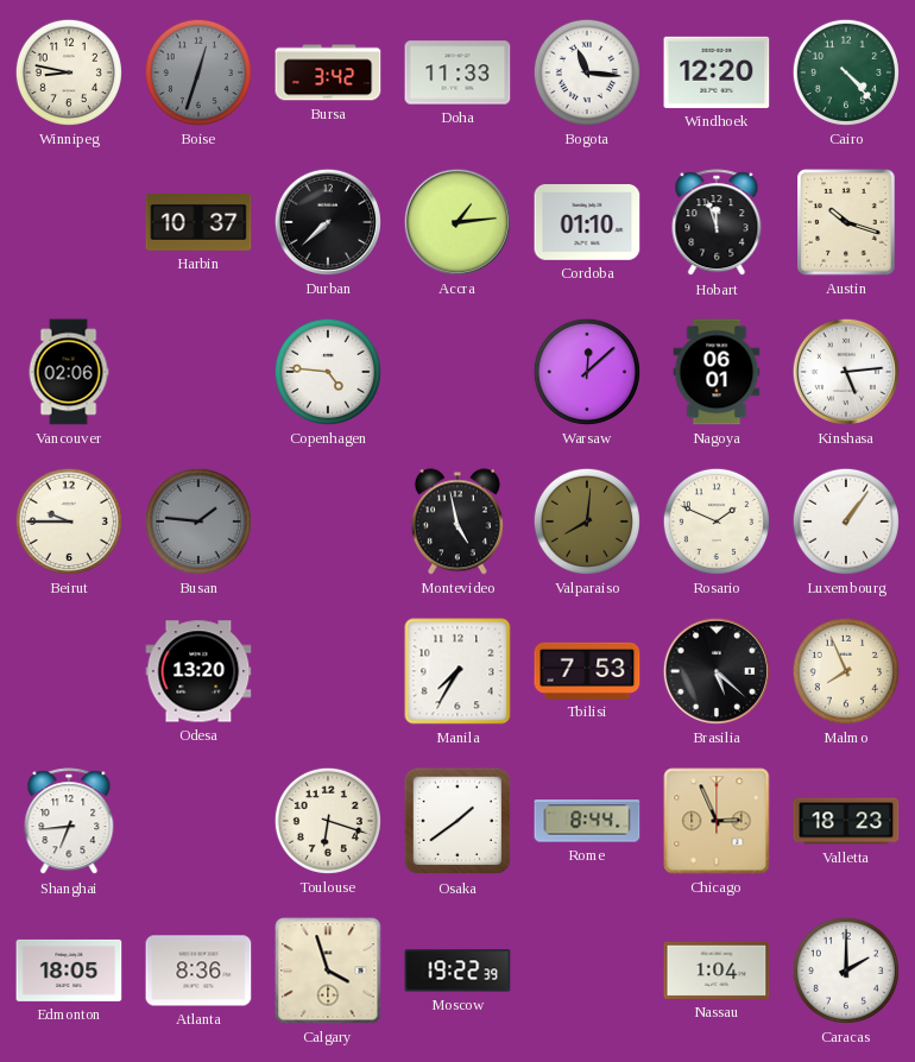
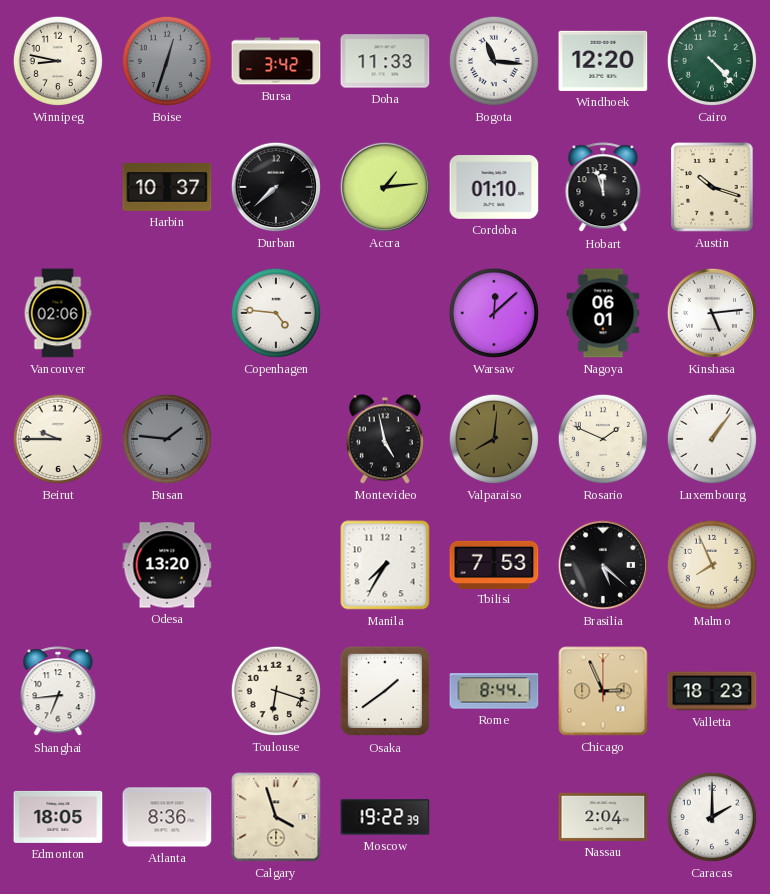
Nassau: 1:04 -> 2:04 (603, 817)
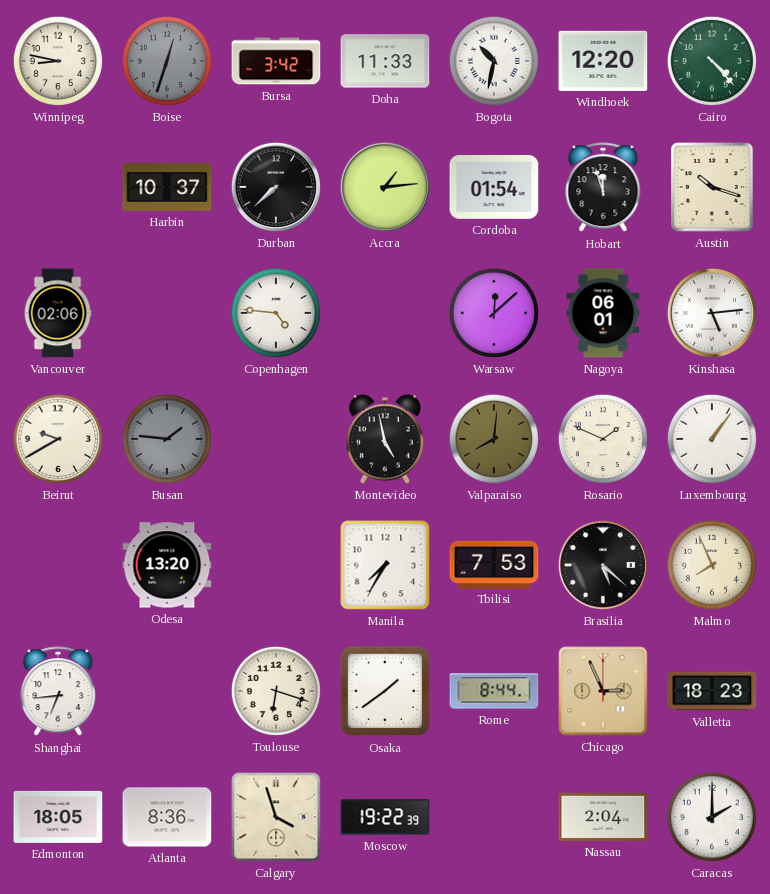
Bogota: 11:16 -> 10:32 (494, 61)
Cordoba: 01:10 -> 01:54 (494, 188)
Beirut: 9:45 -> 9:40 (58, 439)
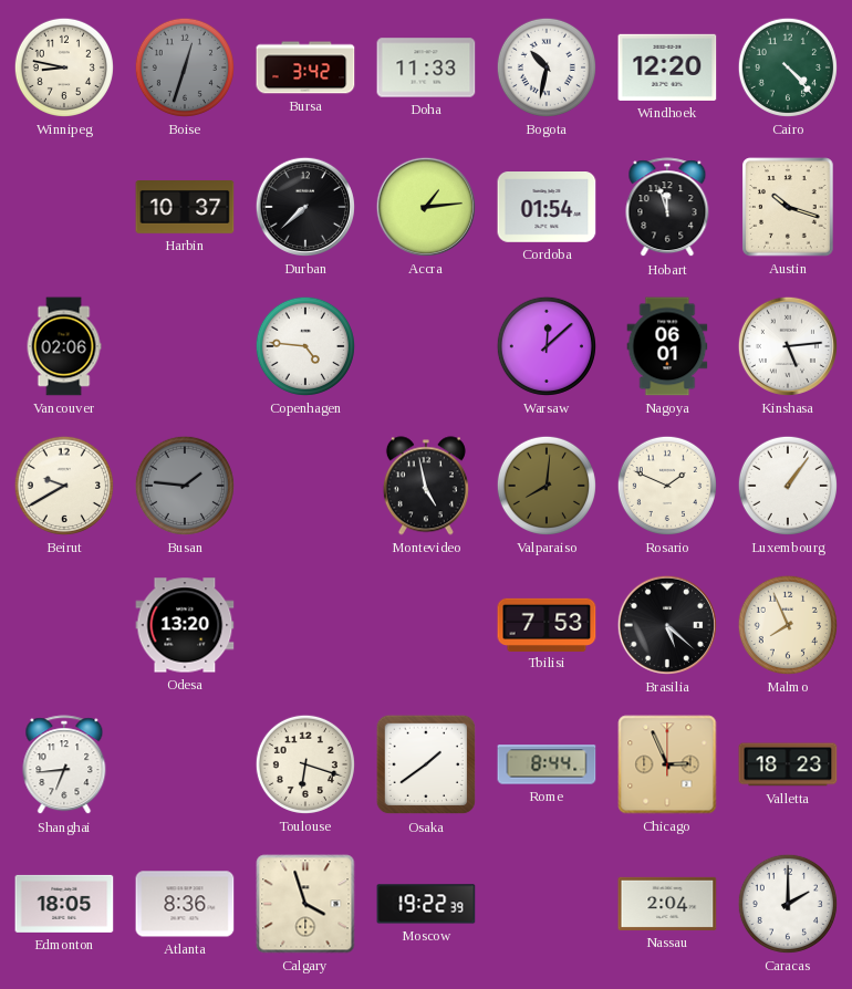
Manila: 7:35 -> none (385, 565)
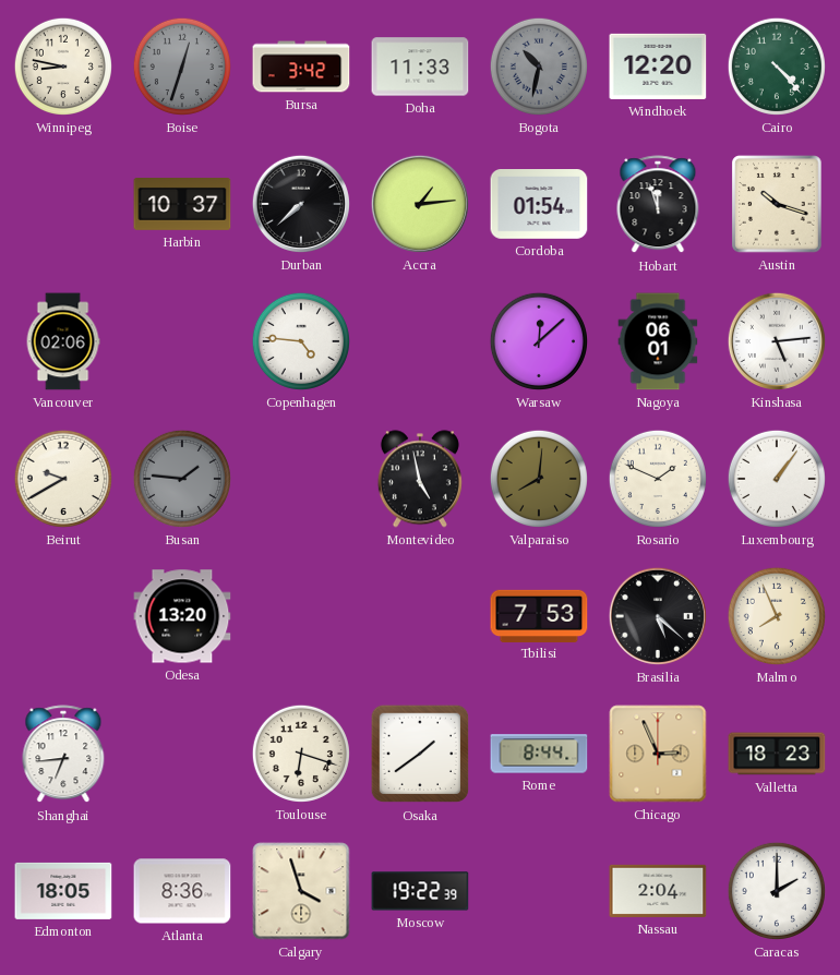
Bogota dial: white -> grey (539, 67)
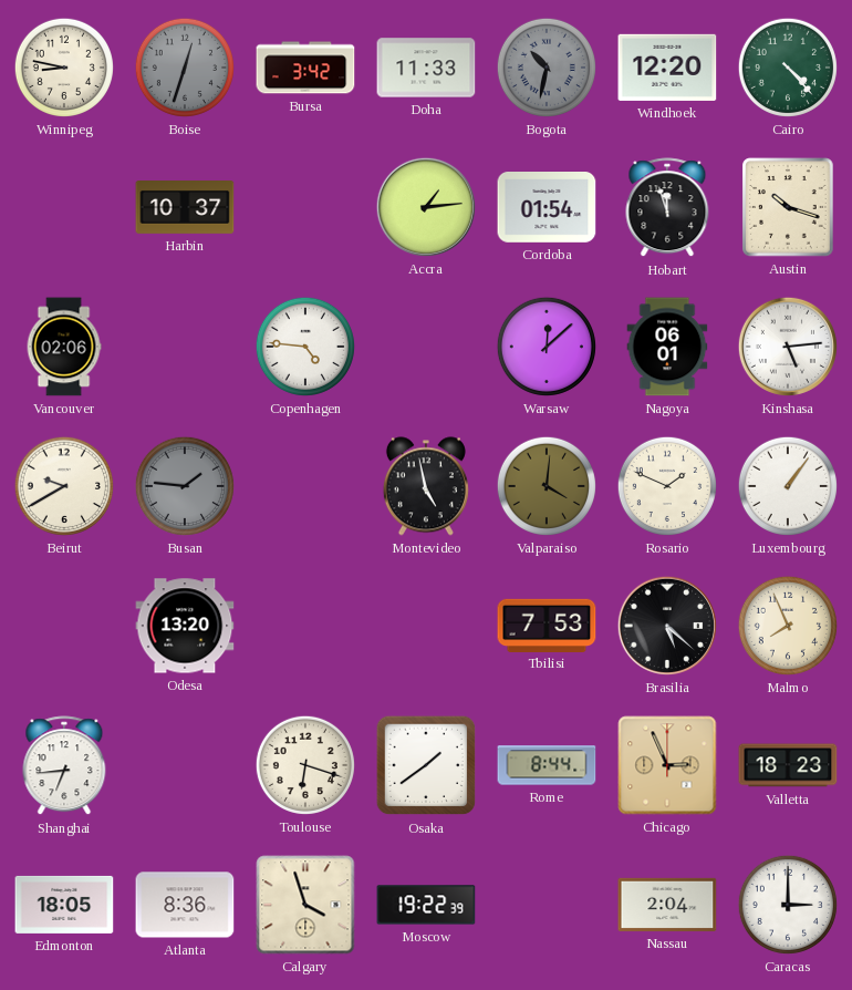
Durban: 7:38 -> none (301, 204)
Valparaiso: 8:01 -> 4:01 (547, 486)
Caracas: 2:00 -> 3:00 (788, 905)
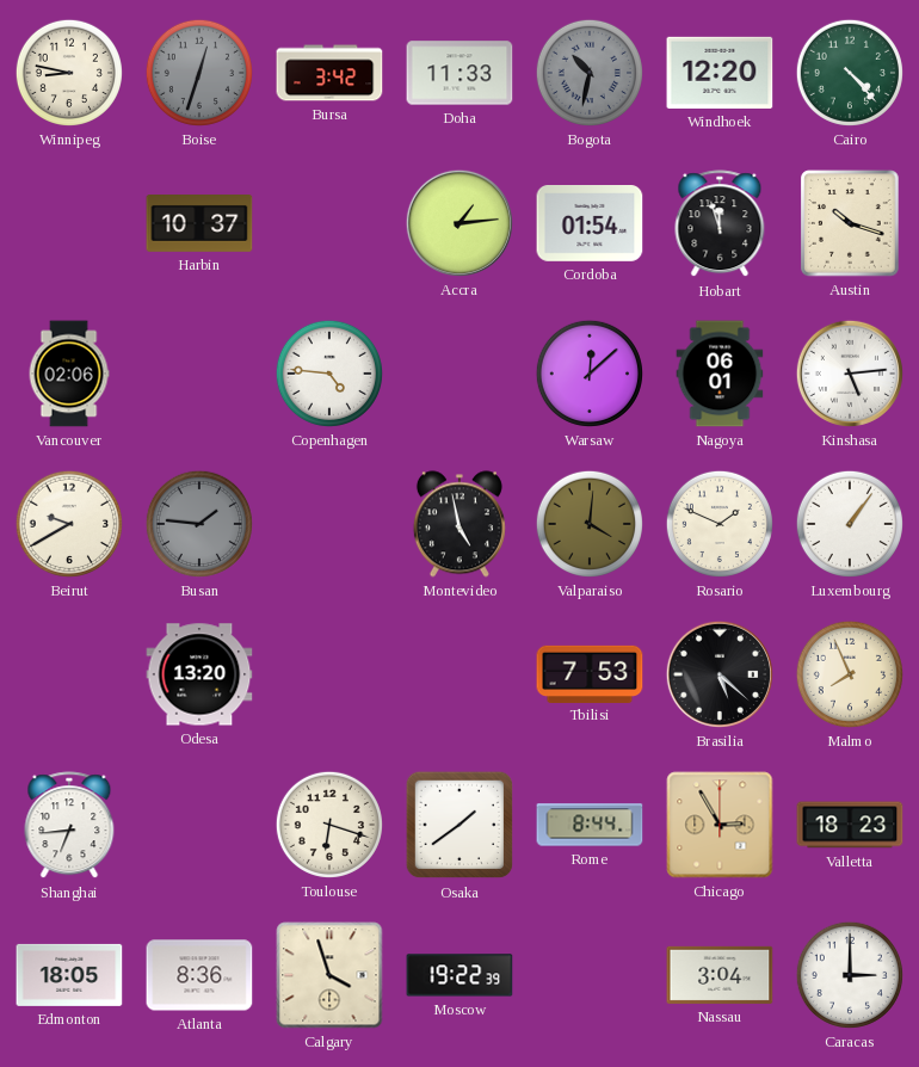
Chicago: 2:56 -> 2:55 (720, 825)
Nassau: 2:04 -> 3:04 (720, 975)
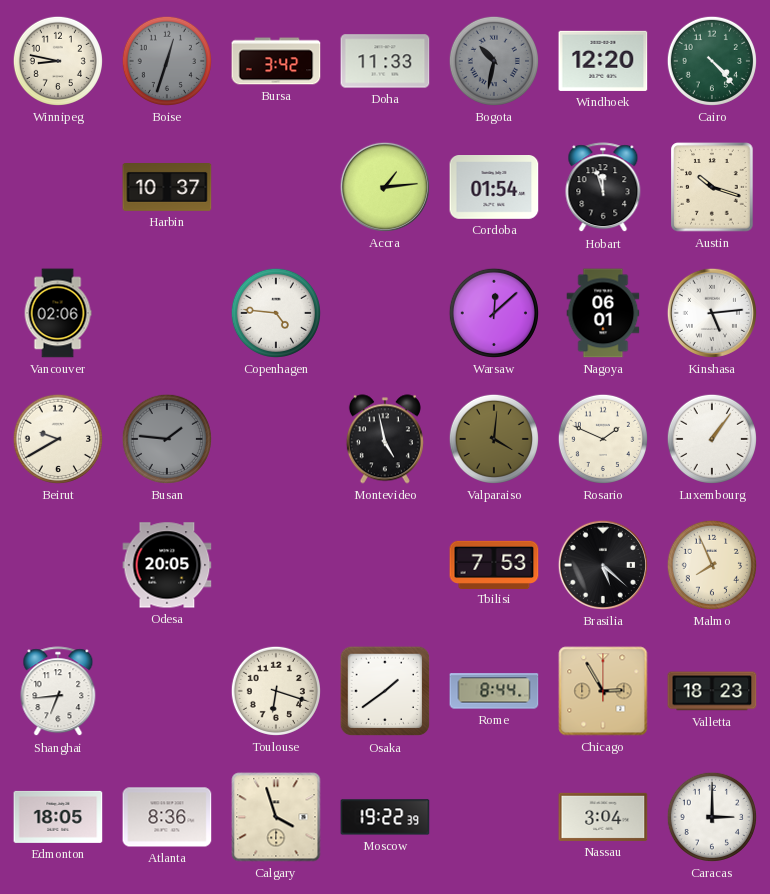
Odesa: 13:20 -> 20:05 (167, 565)
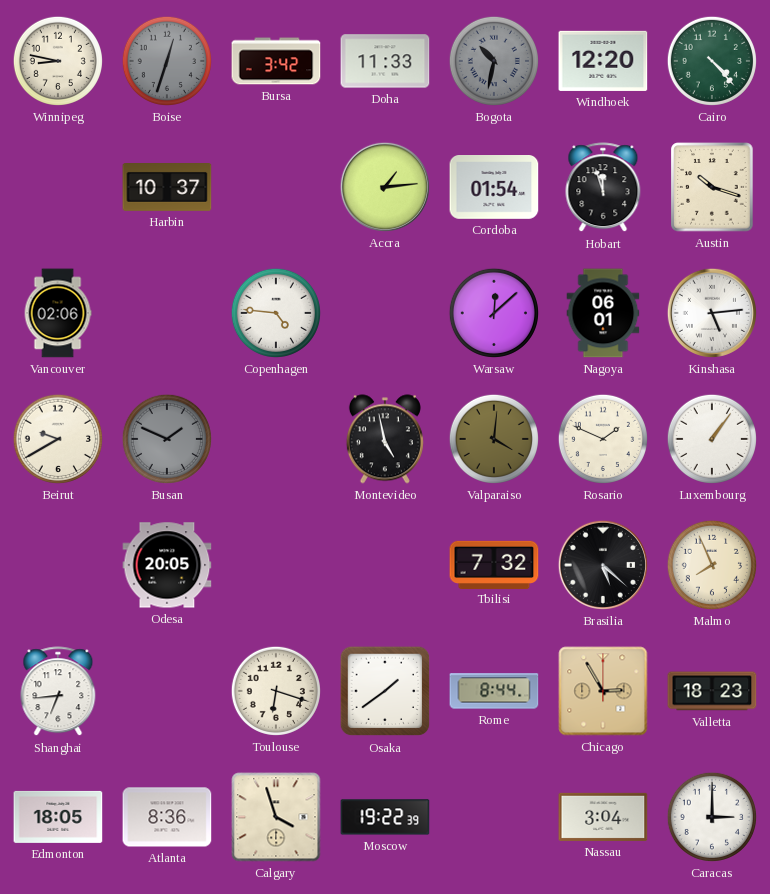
Busan: 1:46 -> 1:49 (167, 439)
Tbilisi: 7:53 -> 7:32 (494, 564)
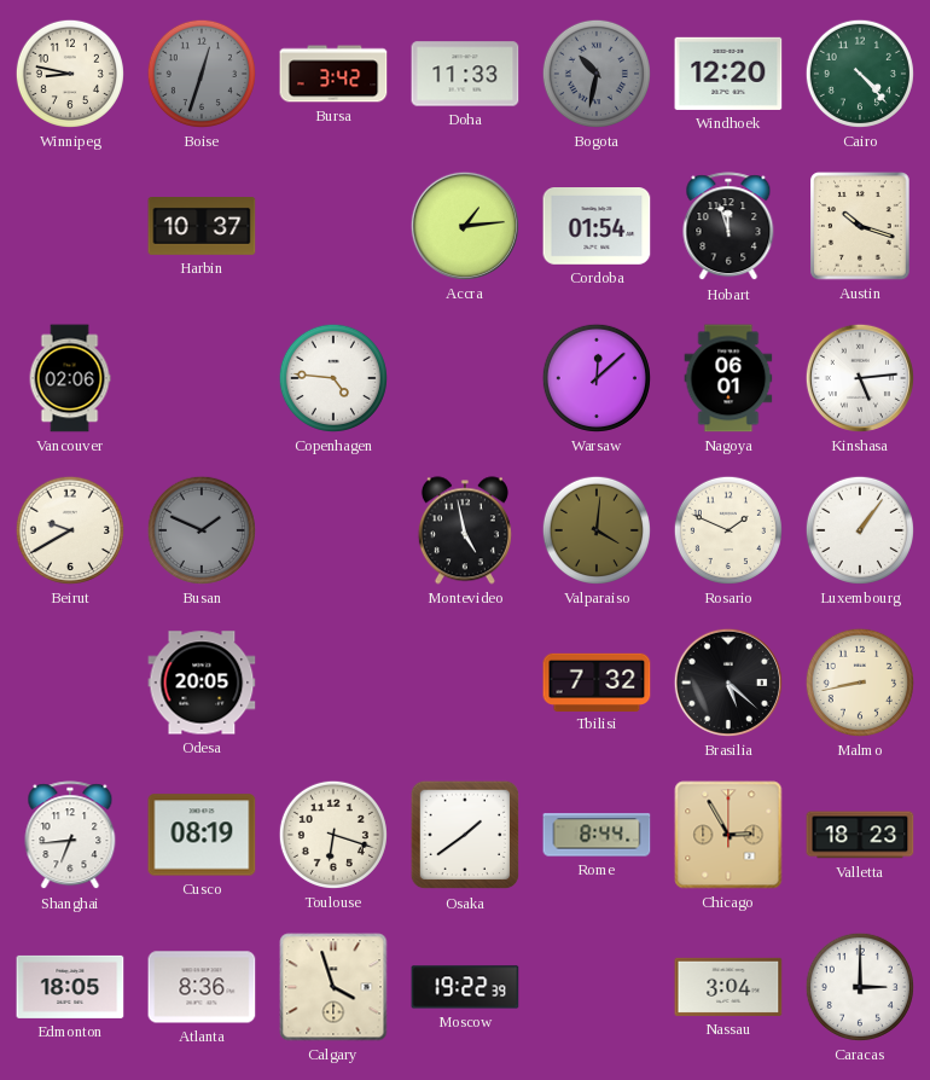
Malmo: 7:56 -> 8:43 (860, 683)
Cusco: none -> 08:19 (202, 835)
